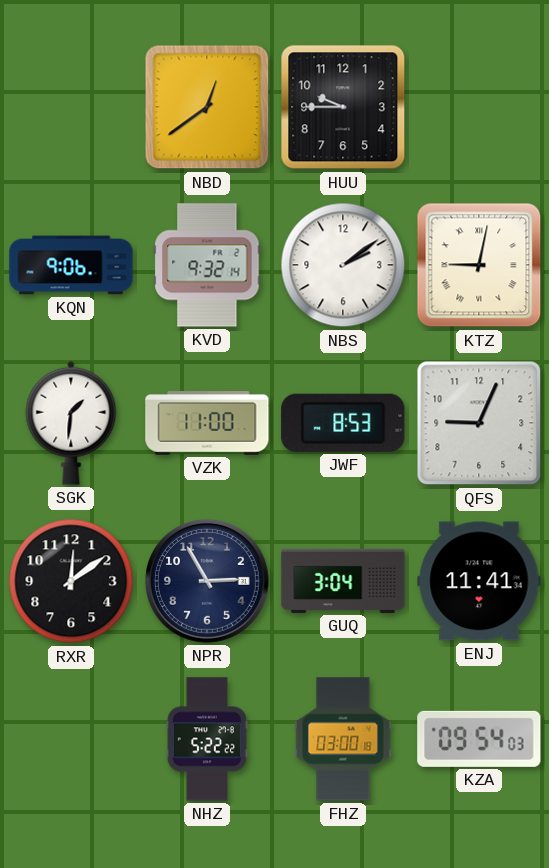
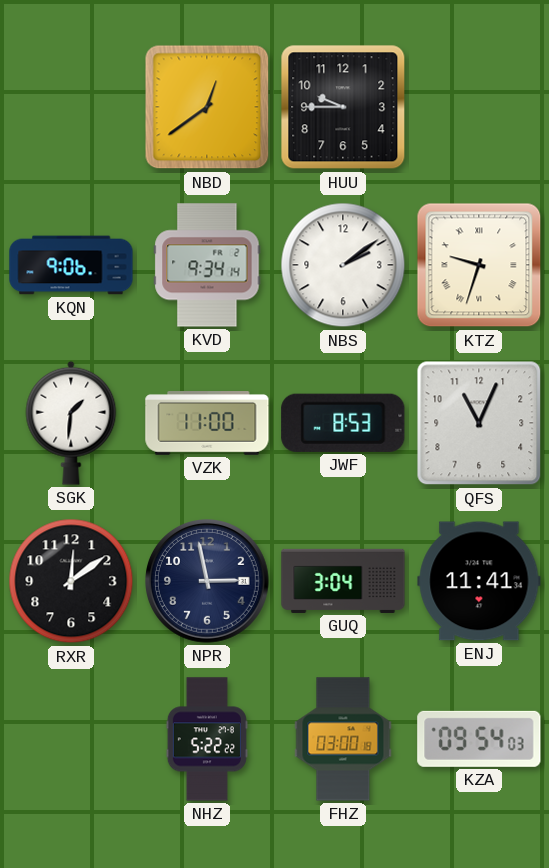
KVD: 9:32 -> 9:34 (207, 265)
KTZ: 9:02 -> 9:33 (479, 265)
QFS: 9:04 -> 11:04 (479, 423)
NPR: 2:55 -> 2:58 (208, 582)
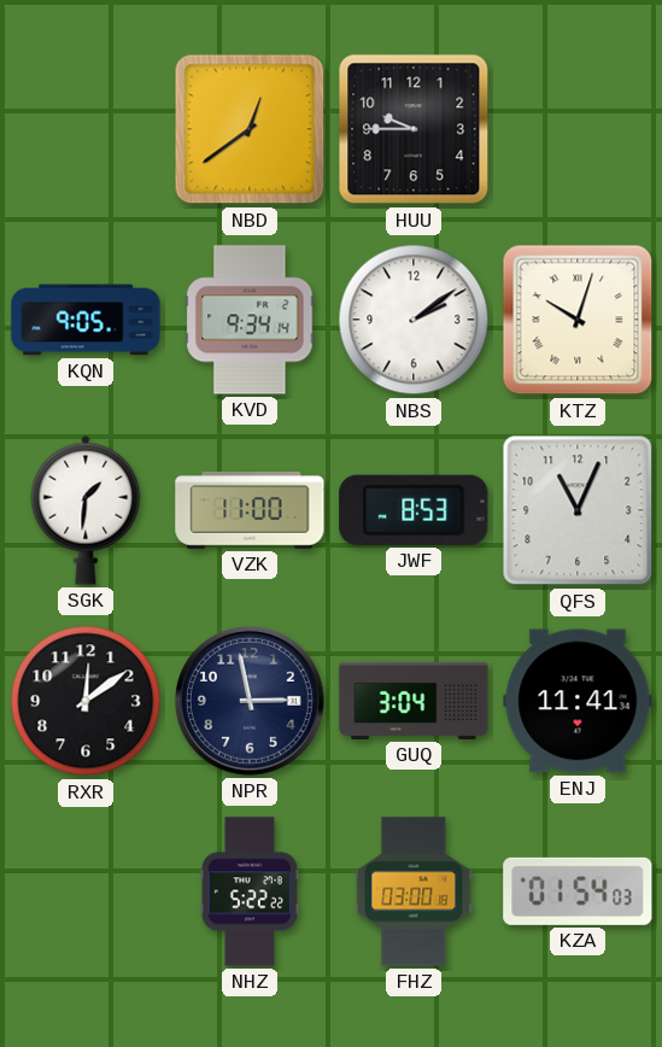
KQN: 9:06 -> 9:05 (86, 320)
KTZ: 9:33 -> 10:03 (578, 320)
KZA: 09:54 -> 01:54 (578, 891)
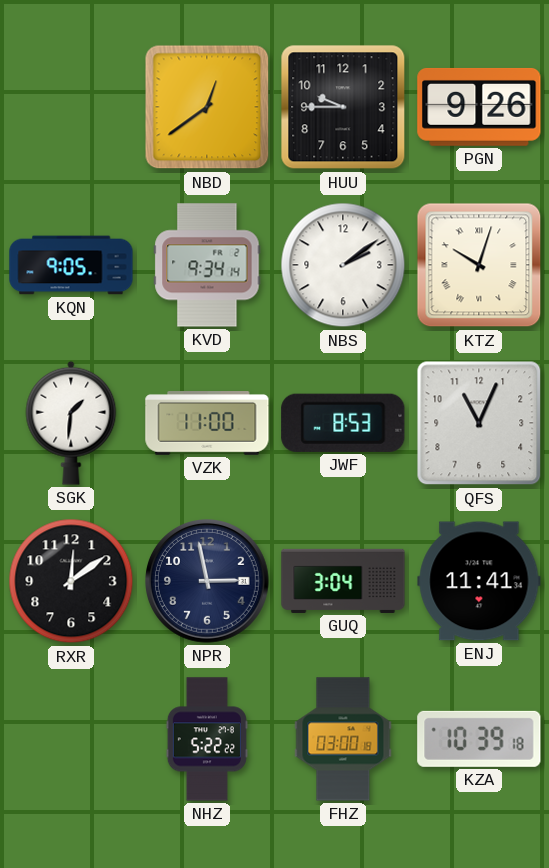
PGN: none -> 9:26 (479, 107)
KZA: 01:54 -> 10:39 (479, 739)
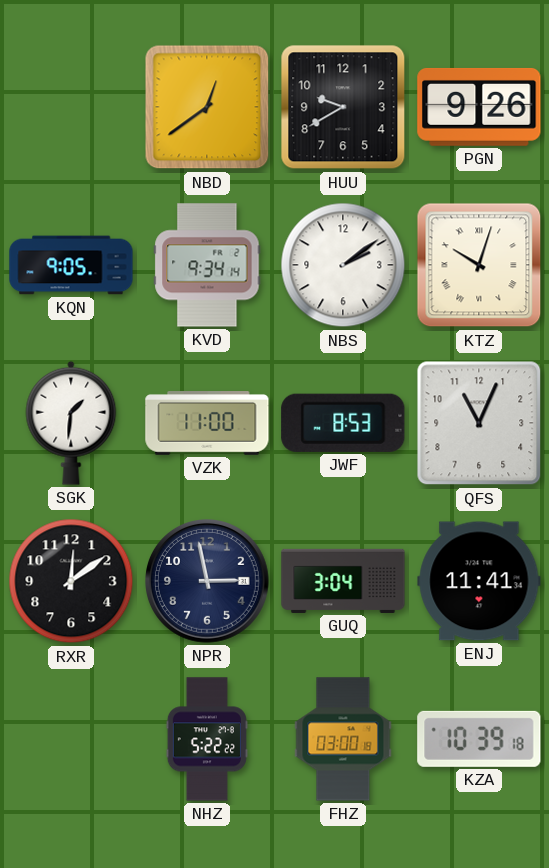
HUU: 9:45 -> 9:40 (343, 107)
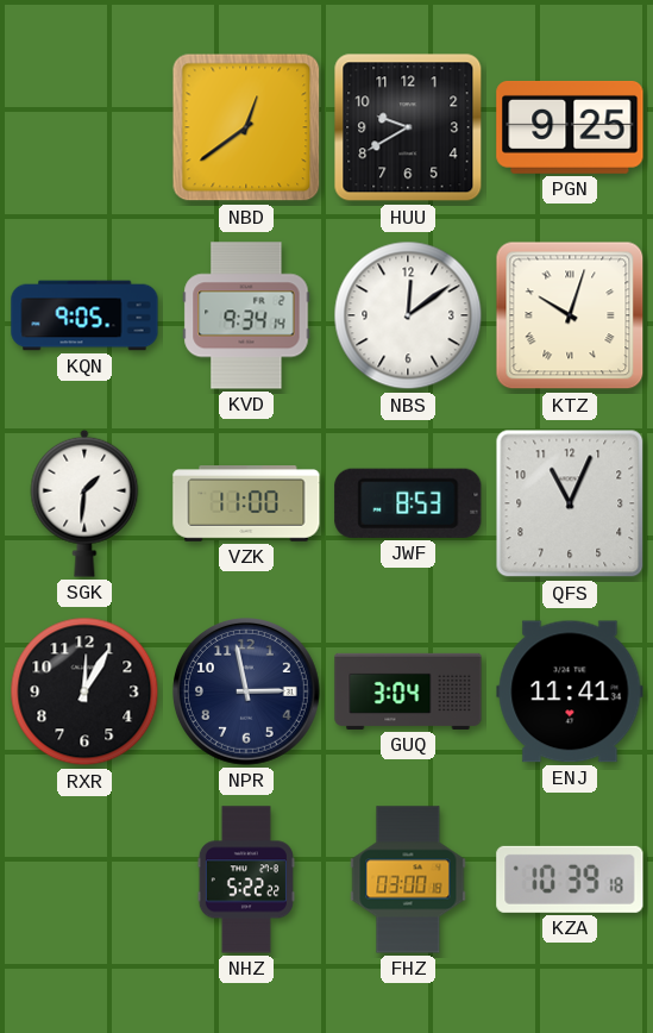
PGN: 9:26 -> 9:25 (570, 127)
NBS: 2:09 -> 12:09 (408, 315)
RXR: 12:09 -> 12:05 (84, 691)
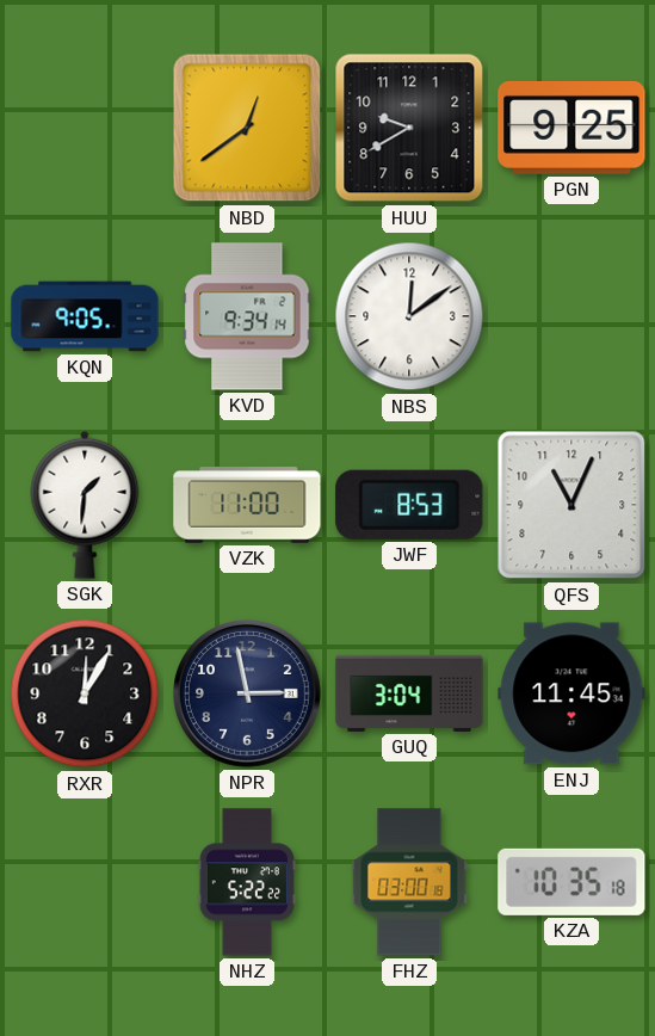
KTZ: 10:03 -> none (570, 315)
ENJ: 11:41 -> 11:45 (571, 693)
KZA: 10:39 -> 10:35 (571, 882)
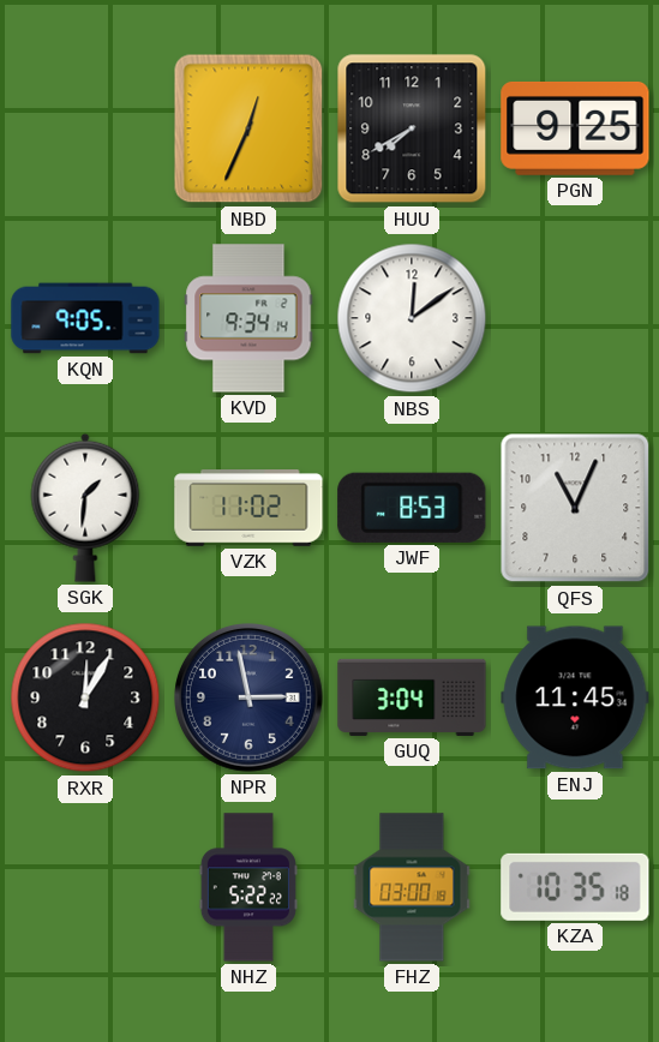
NBD: 12:39 -> 12:34 (248, 128)
HUU: 9:40 -> 7:40 (412, 128)
VZK: 11:00 -> 11:02 (248, 508)
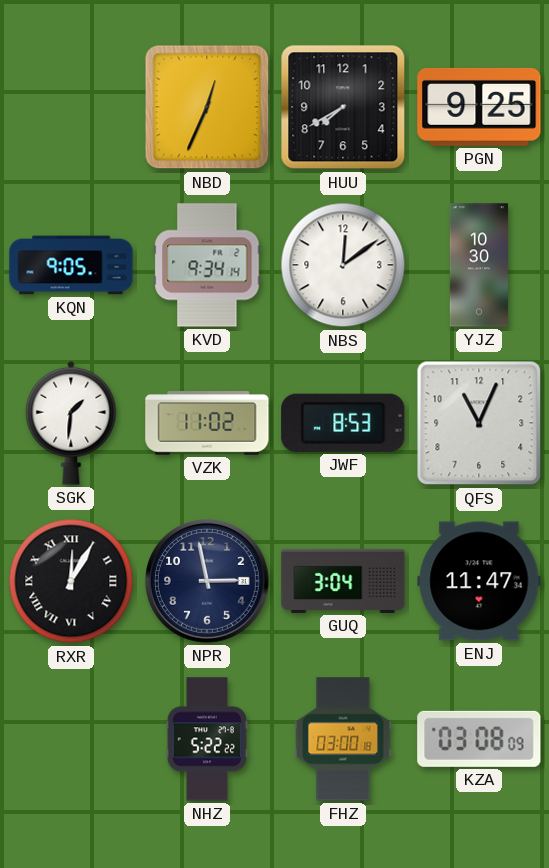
YJZ: none -> 10:30 (479, 265)
RXR numerals: Arabic -> Roman (71, 581)
ENJ: 11:45 -> 11:47 (479, 581)
KZA: 10:35 -> 03:08 (479, 739)
